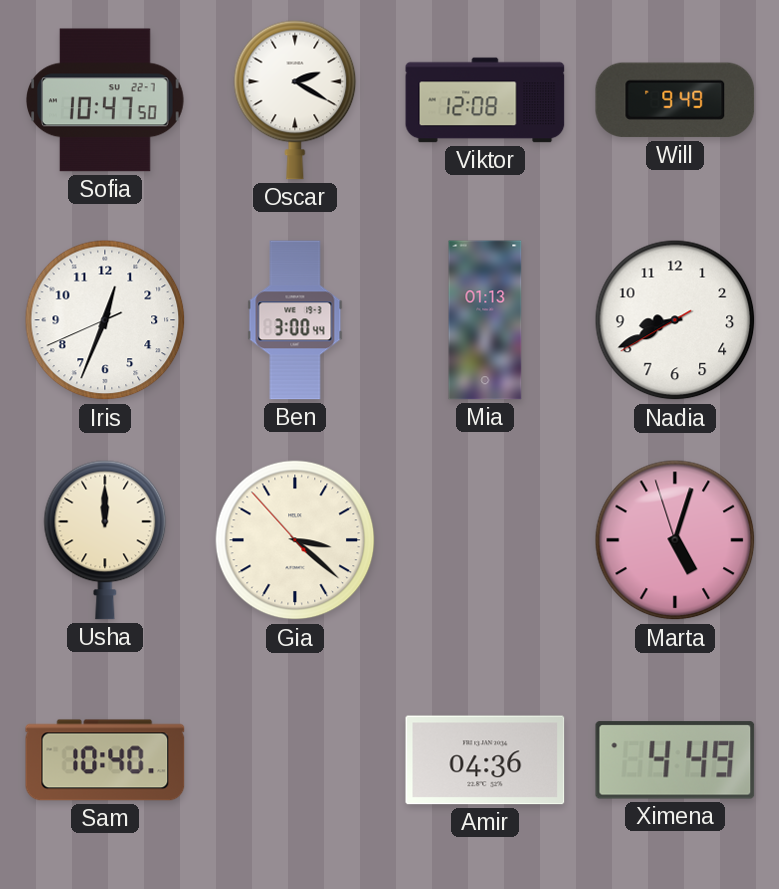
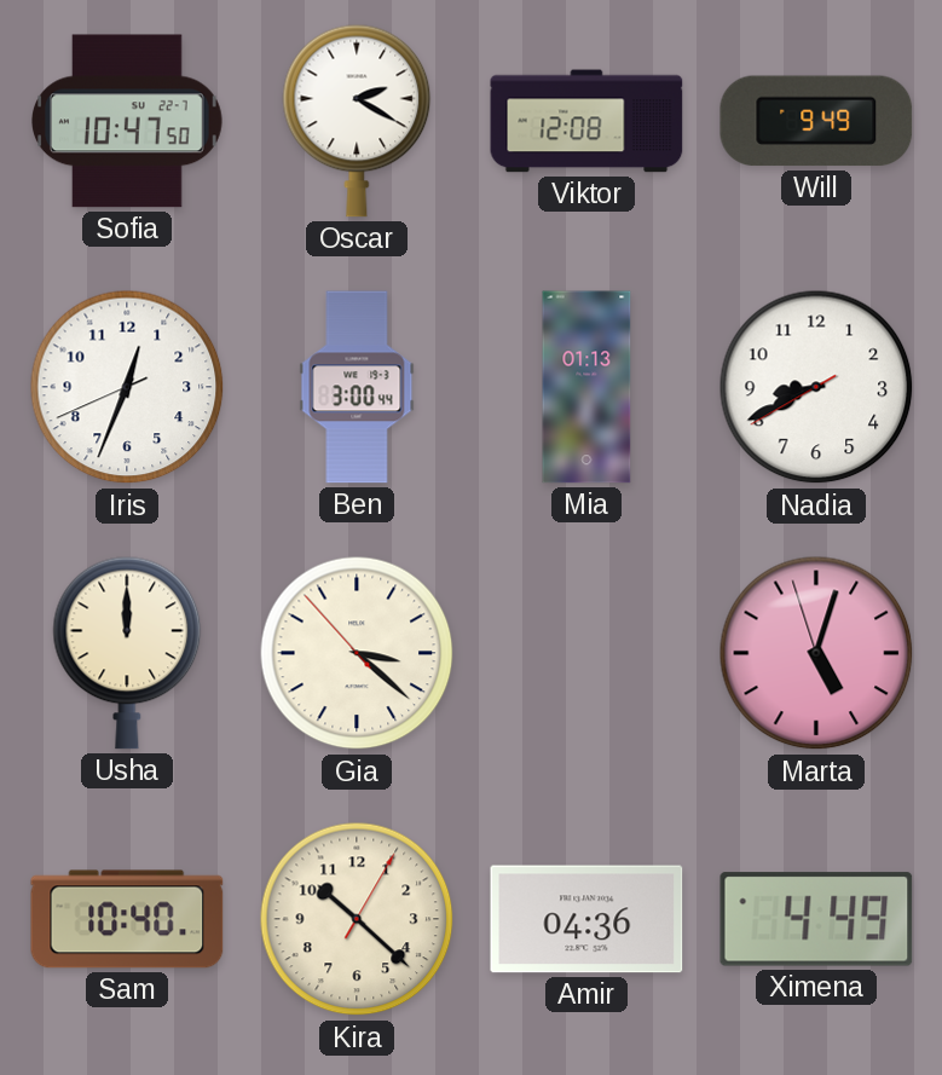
Kira: none -> 10:22 (357, 919)
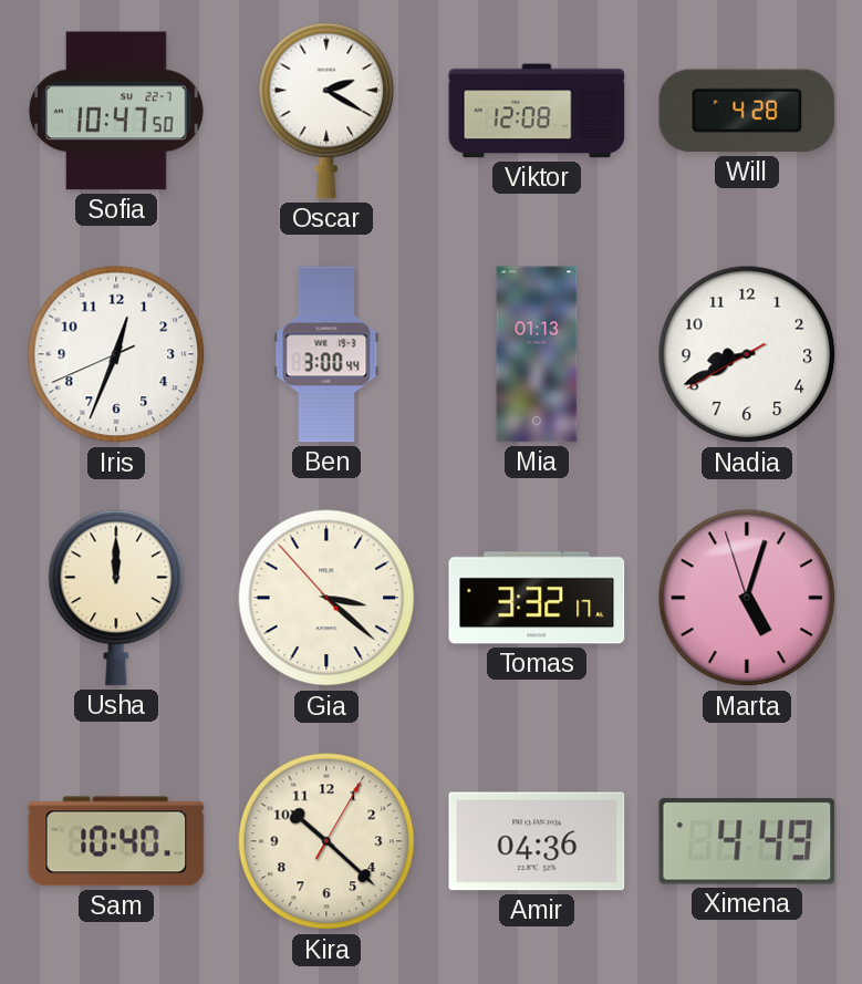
Will: 9:49 -> 4:28 (747, 111)
Tomas: none -> 3:32 (537, 598)
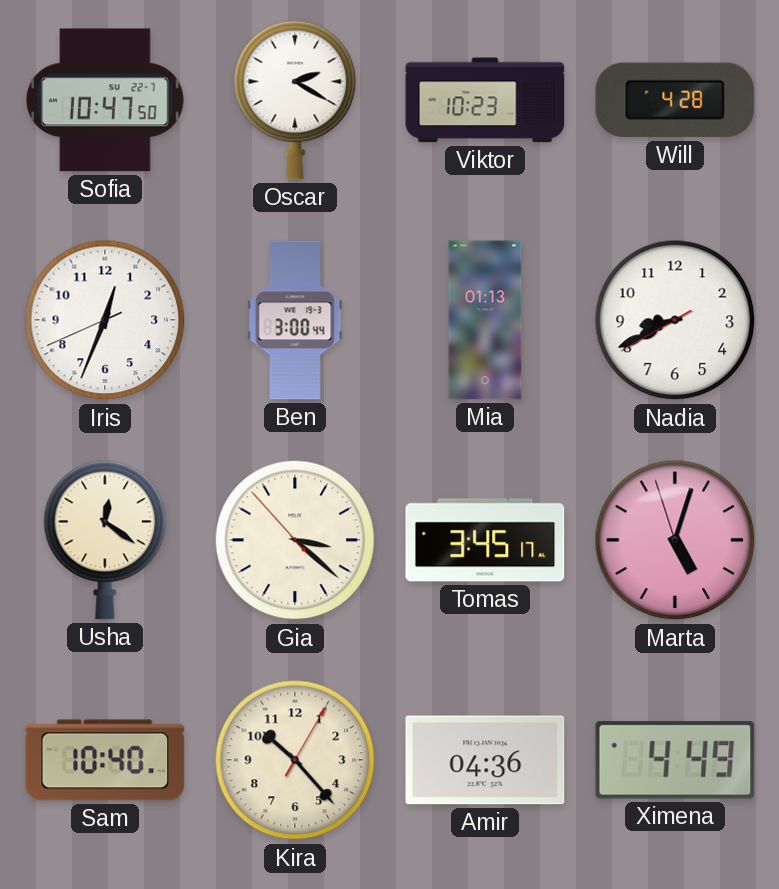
Viktor: 12:08 -> 10:23 (485, 100)
Usha: 12:00 -> 12:21 (105, 540)
Tomas: 3:32 -> 3:45 (485, 540)
Kira: 10:22 -> 10:23 (295, 760)
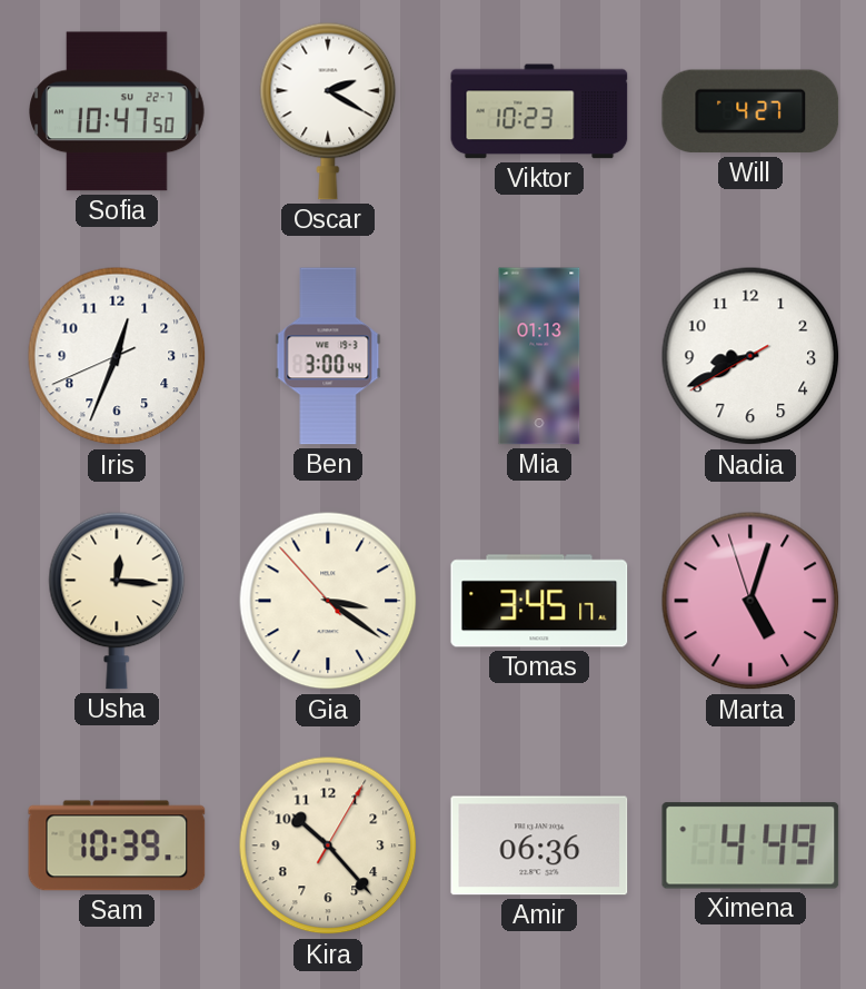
Will: 4:28 -> 4:27 (750, 111)
Usha: 12:21 -> 12:16 (117, 601)
Gia: 3:21 -> 3:20 (328, 601)
Sam: 10:40 -> 10:39 (117, 845)
Amir: 04:36 -> 06:36 (539, 845)
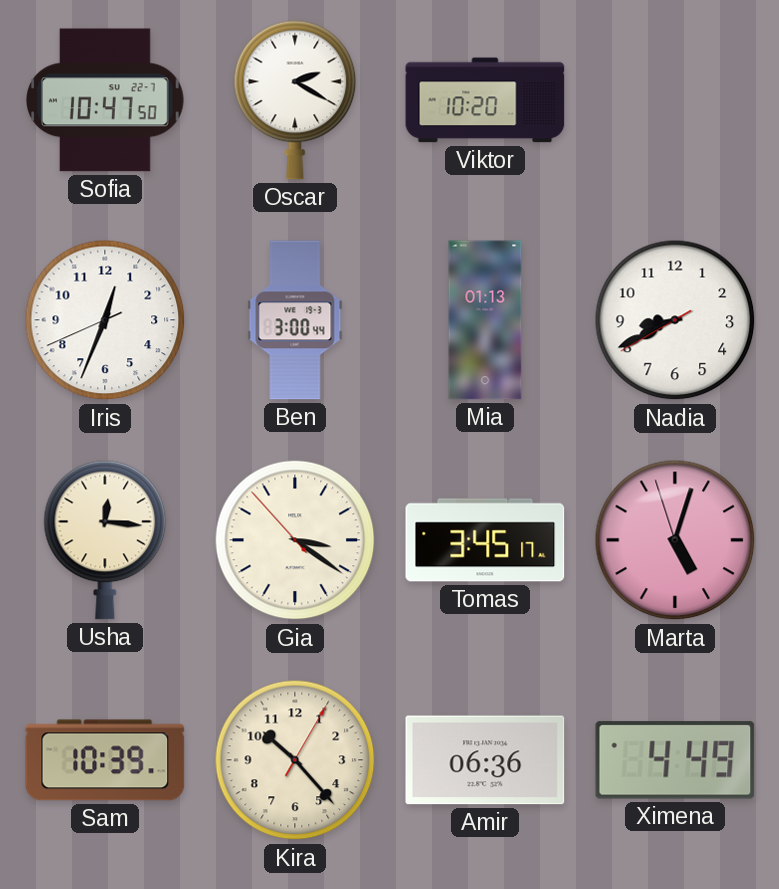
Viktor: 10:23 -> 10:20 (485, 100)
Will: 4:27 -> none (750, 111)
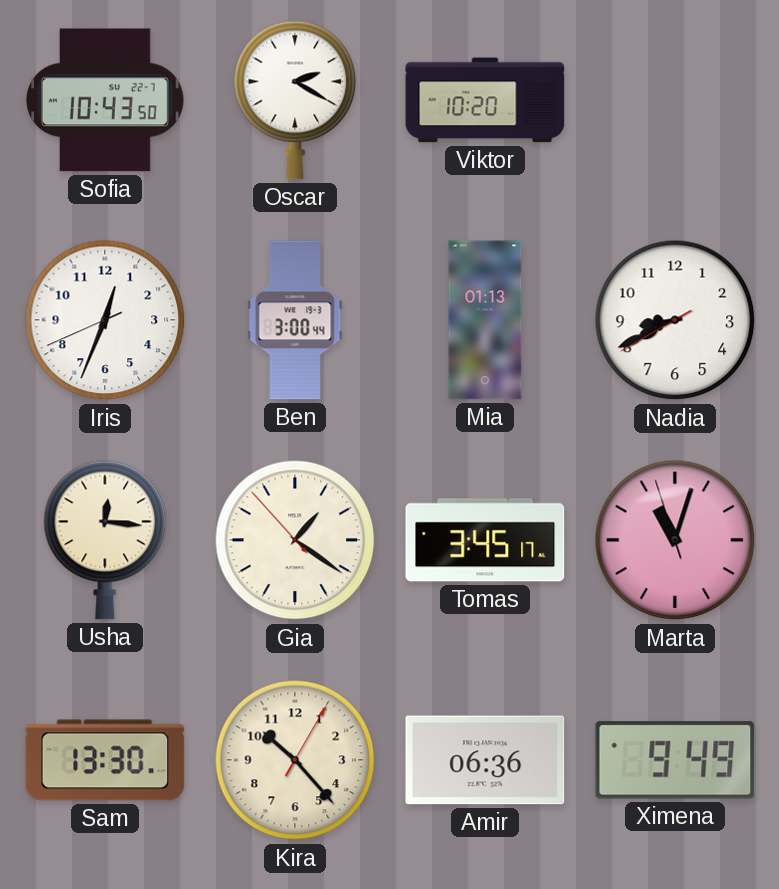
Sofia: 10:47 -> 10:43 (106, 100)
Gia: 3:20 -> 1:20 (295, 540)
Marta: 5:02 -> 11:02 (675, 540)
Sam: 10:39 -> 13:30 (105, 760)
Ximena: 4:49 -> 9:49 (675, 760)
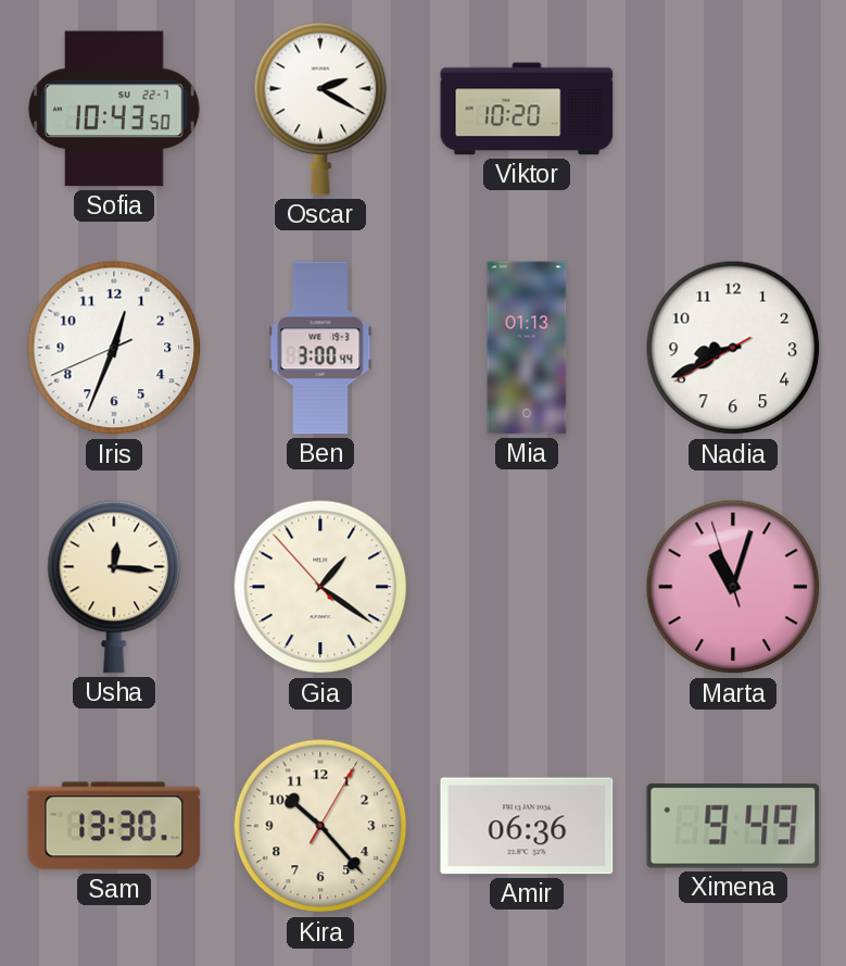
Tomas: 3:45 -> none (485, 540)
